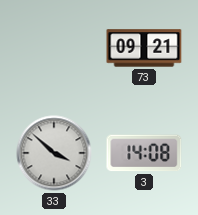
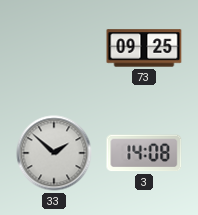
73: 09:21 -> 09:25 (144, 48)
33: 3:52 -> 1:52 (54, 153)
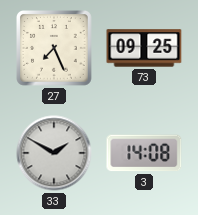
27: none -> 7:26 (55, 49)
33: 1:52 -> 1:50 (54, 153)
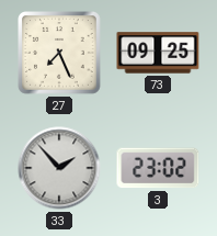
33: 1:50 -> 1:53 (59, 168)
3: 14:08 -> 23:02 (158, 168)
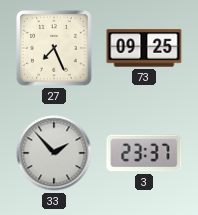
3: 23:02 -> 23:37 (144, 153)
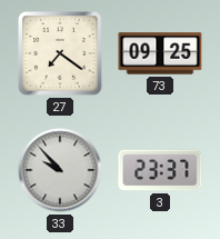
27: 7:26 -> 7:21 (61, 54)
33: 1:53 -> 9:53 (60, 170)
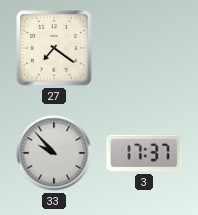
73: 09:25 -> none (160, 53)
3: 23:37 -> 17:37 (144, 153)
